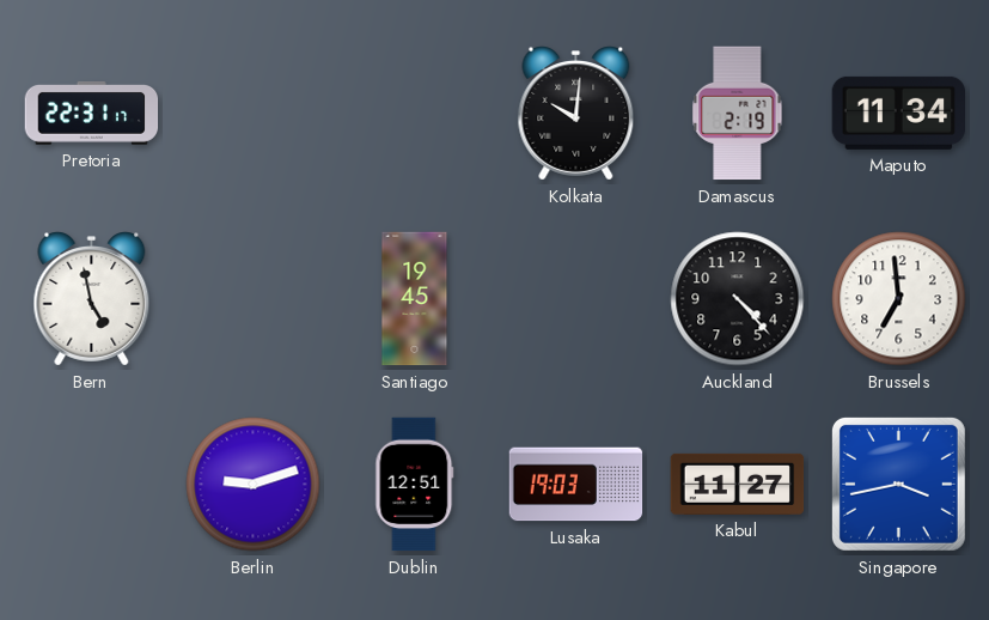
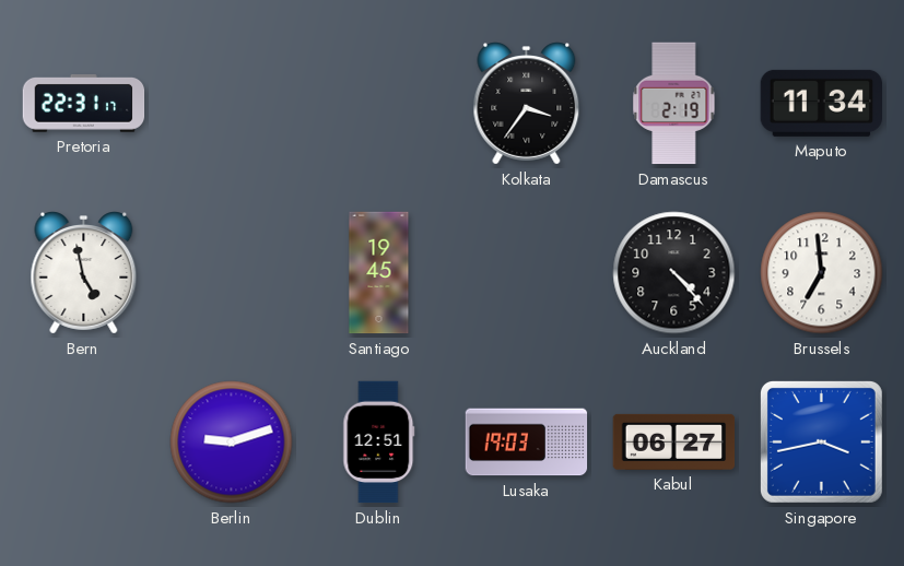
Kolkata: 10:01 -> 3:36 (527, 104)
Kabul: 11:27 -> 06:27 (674, 441)
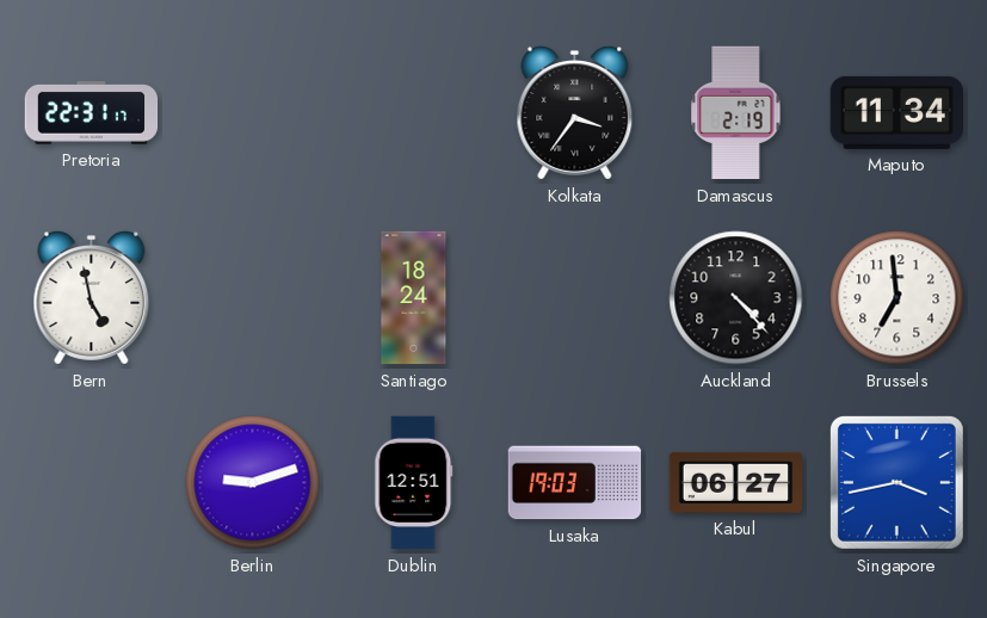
Santiago: 19:45 -> 18:24 (414, 298)
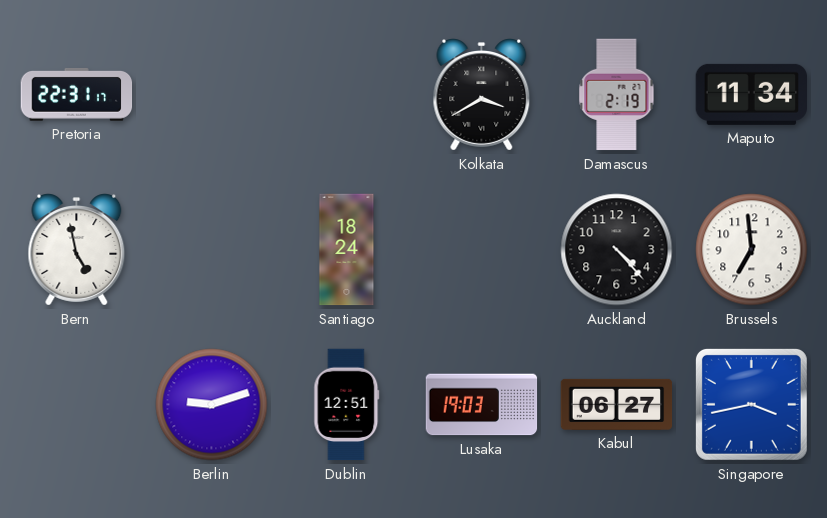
Kolkata: 3:36 -> 3:40 (482, 95)
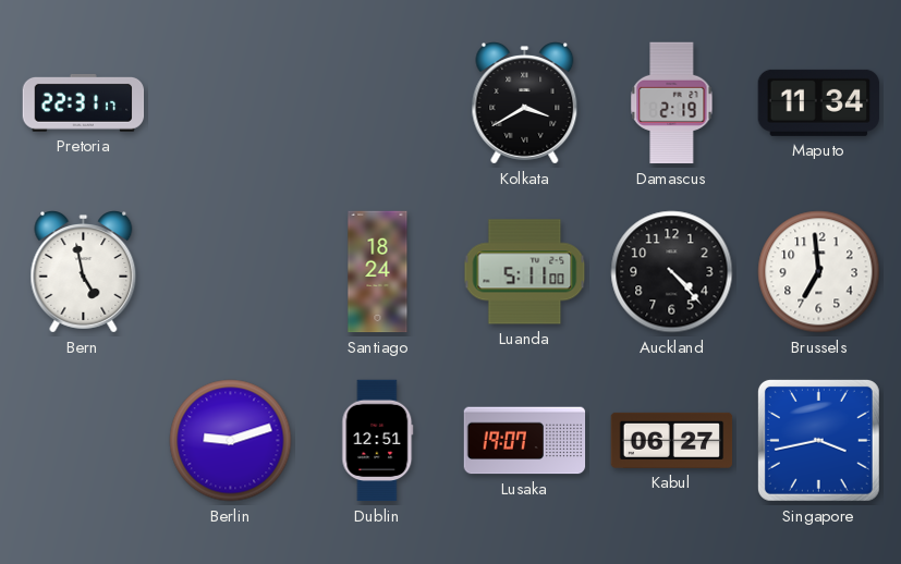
Luanda: none -> 5:11 (525, 272)
Lusaka: 19:03 -> 19:07 (525, 441)
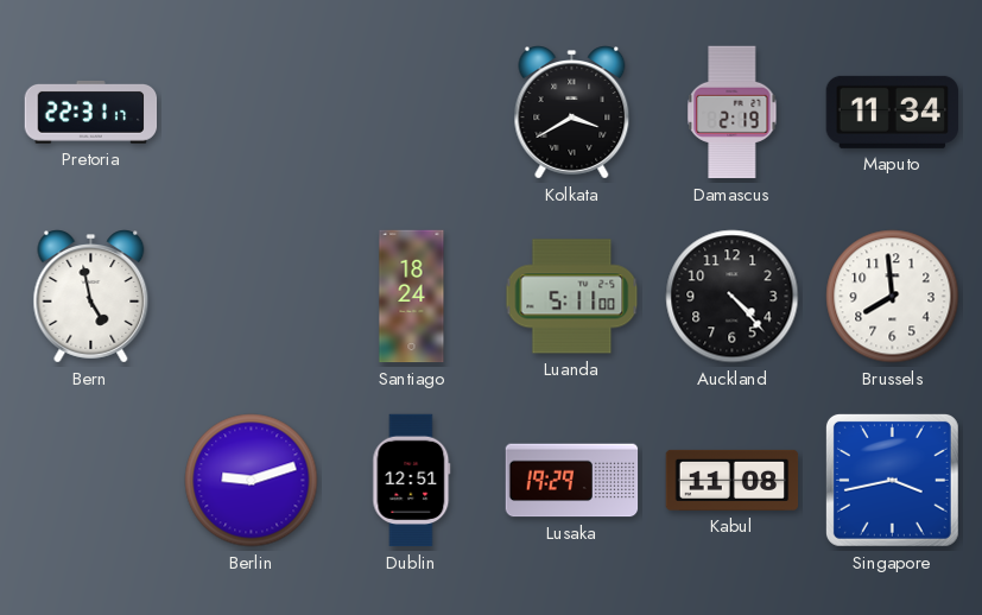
Brussels: 6:59 -> 7:59 (893, 297)
Lusaka: 19:07 -> 19:29 (572, 481)
Kabul: 06:27 -> 11:08 (733, 480)
